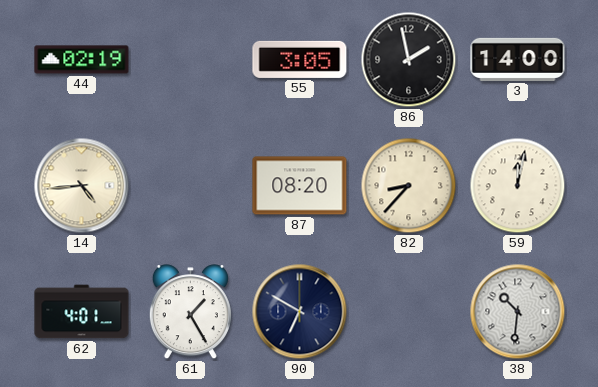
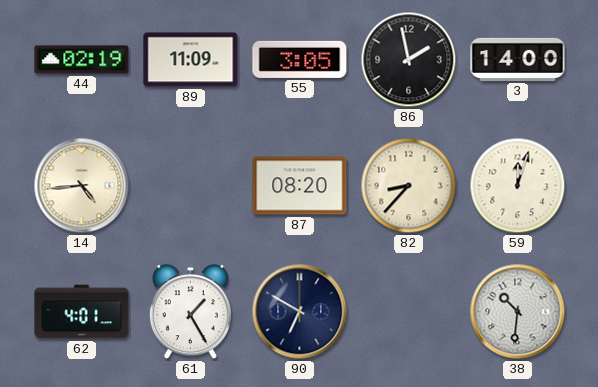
89: none -> 11:09 (191, 60)
59: 12:02 -> 12:03 (518, 186)
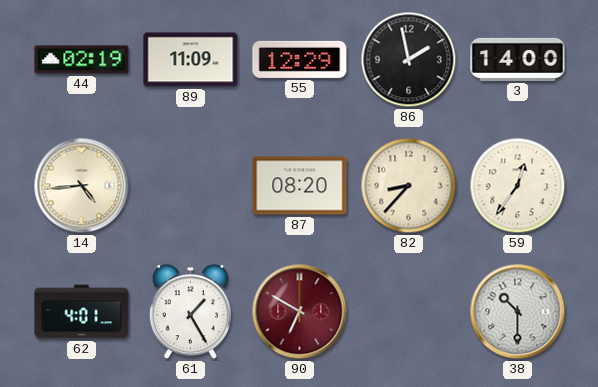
55: 3:05 -> 12:29 (300, 59)
59: 12:03 -> 12:36 (518, 186)
90 dial: navy -> burgundy (300, 312)
38: 10:31 -> 10:30 (518, 312)
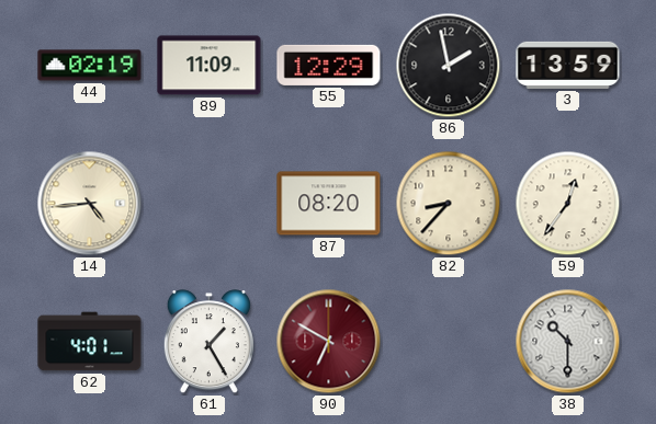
3: 14:00 -> 13:59 (568, 65)
